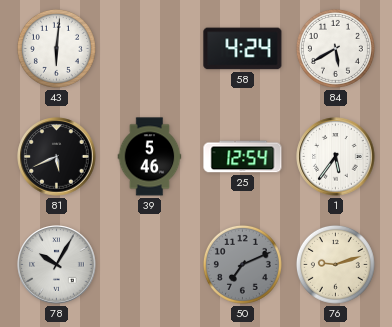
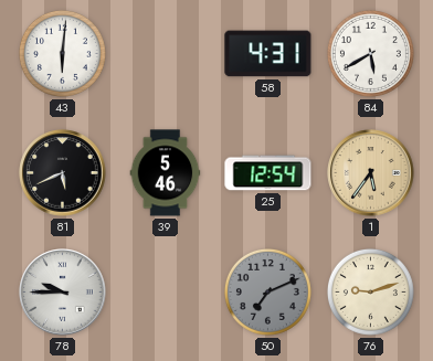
58: 4:24 -> 4:31 (268, 54)
1 dial: white -> champagne (371, 173)
78: 10:05 -> 9:45 (63, 293)
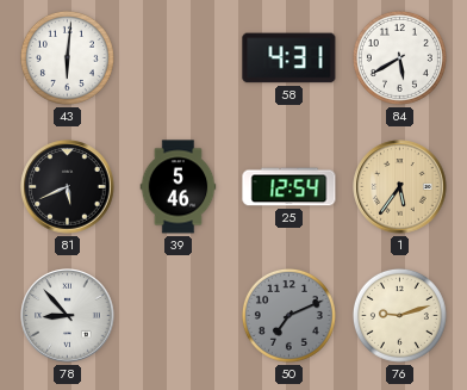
78: 9:45 -> 8:53 (68, 316)
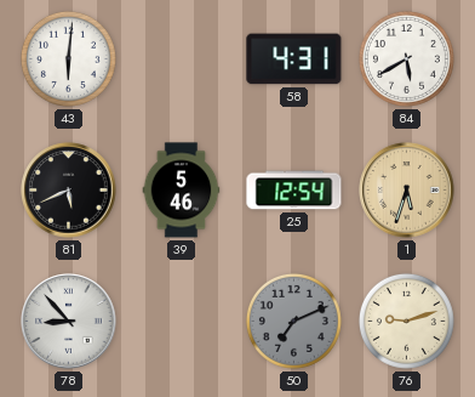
1: 5:36 -> 5:33 (407, 191)
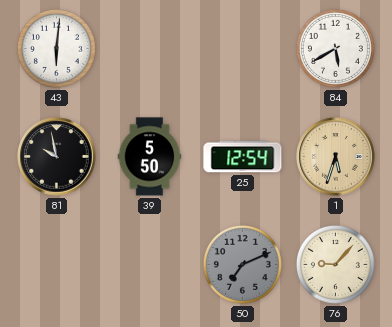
58: 4:31 -> none (294, 59)
81: 5:41 -> 9:58 (57, 157)
39: 5:46 -> 5:50 (150, 157)
78: 8:53 -> none (69, 322)
76: 9:12 -> 9:07 (335, 264)
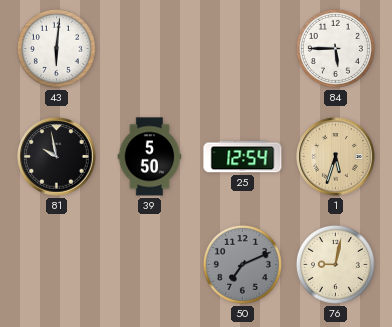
84: 5:40 -> 5:45 (335, 48)
76: 9:07 -> 9:02 (335, 264)
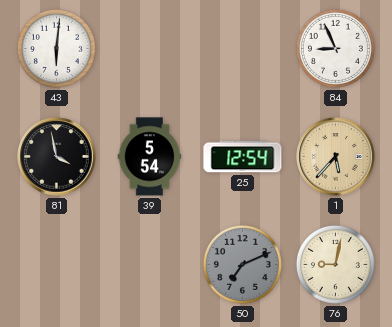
84: 5:45 -> 8:56 (335, 48)
81: 9:58 -> 3:58 (57, 157)
39: 5:50 -> 5:54 (150, 157)
1: 5:33 -> 5:37 (336, 157)
